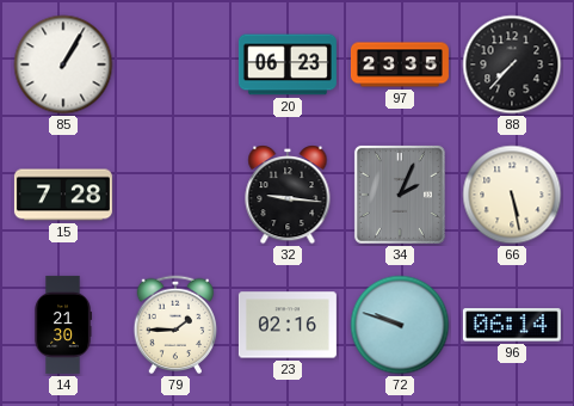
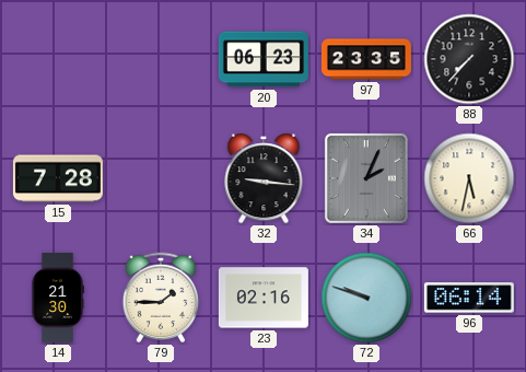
85: 1:05 -> none (63, 64)
66: 5:28 -> 5:32 (469, 178)
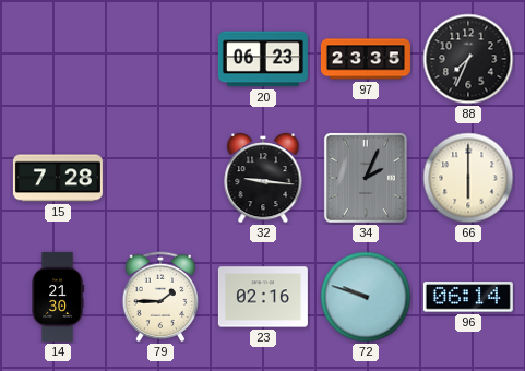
88: 7:37 -> 7:34 (468, 59)
66: 5:32 -> 6:00 (468, 178)
